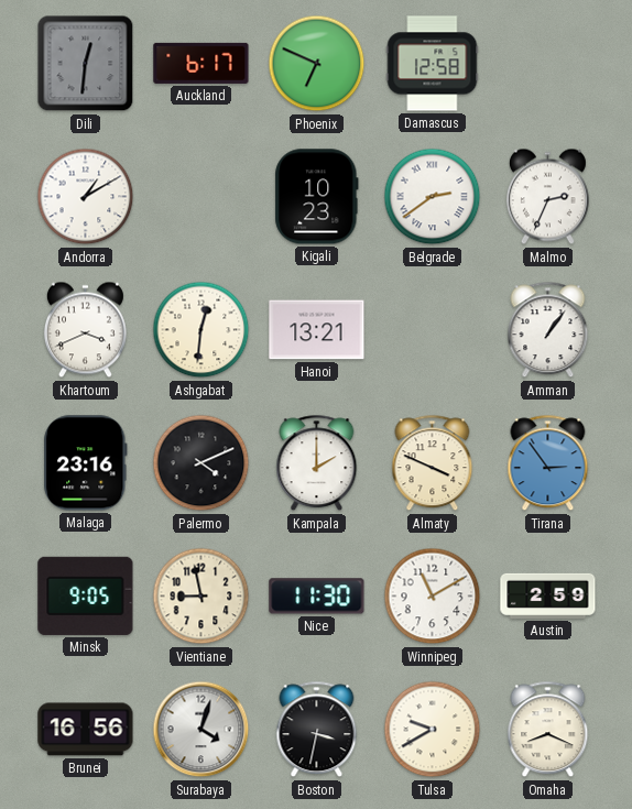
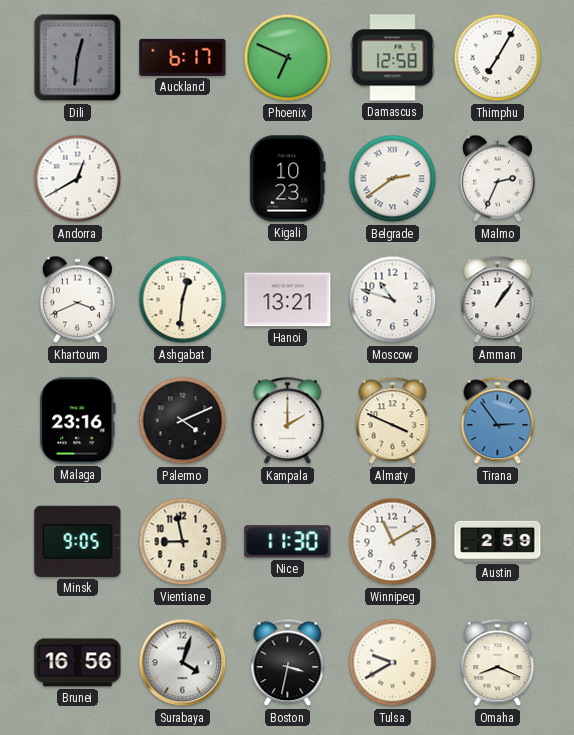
Thimphu: none -> 7:05 (498, 58)
Andorra: 1:10 -> 12:40 (78, 179)
Moscow: none -> 10:48 (393, 300)
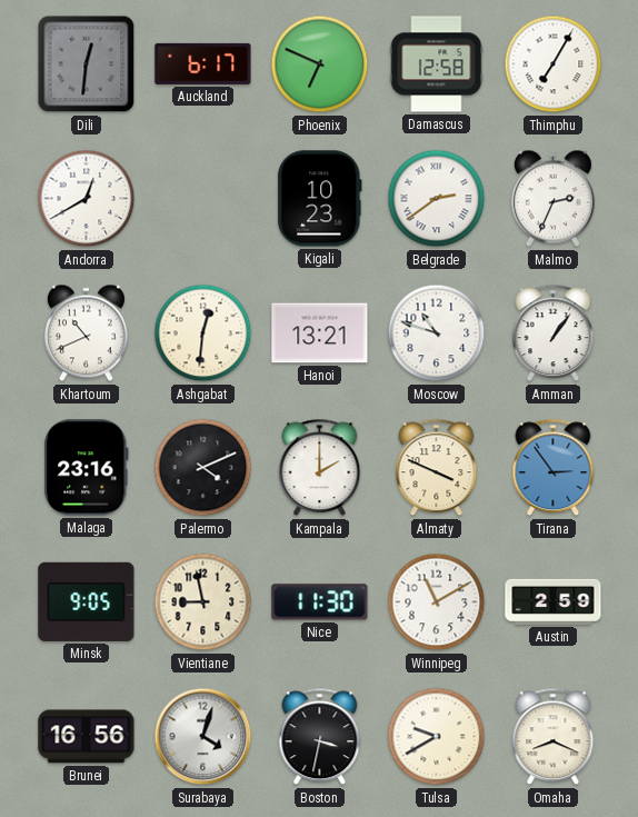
Khartoum: 3:41 -> 10:41 (86, 333)
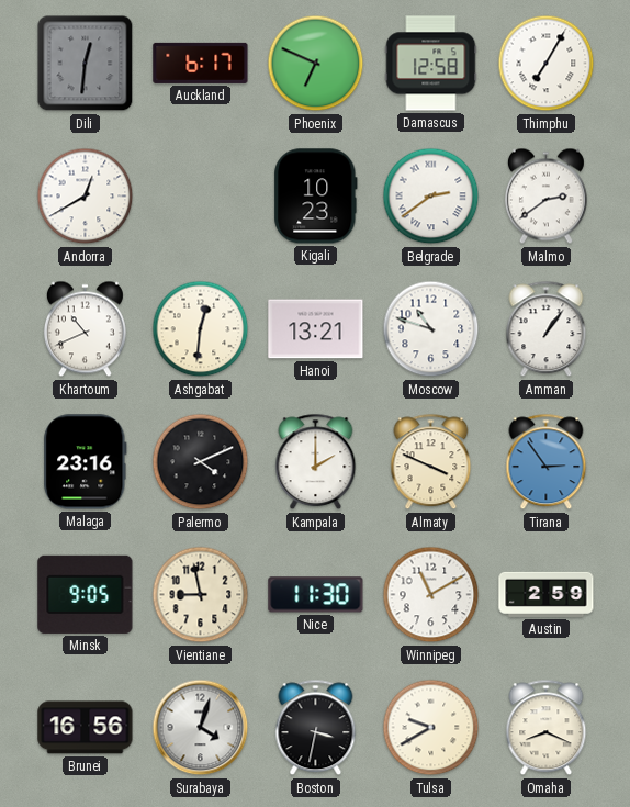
Malmo: 2:34 -> 2:39 (545, 197)
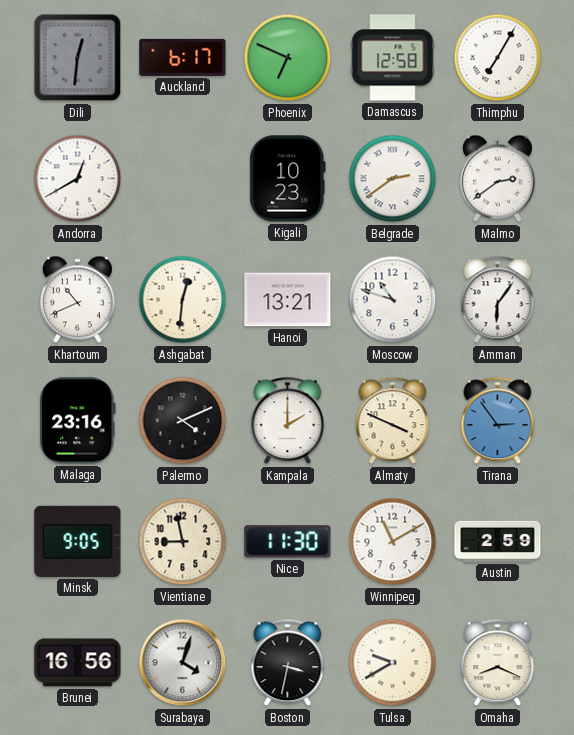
Amman: 1:06 -> 6:06 (498, 300)
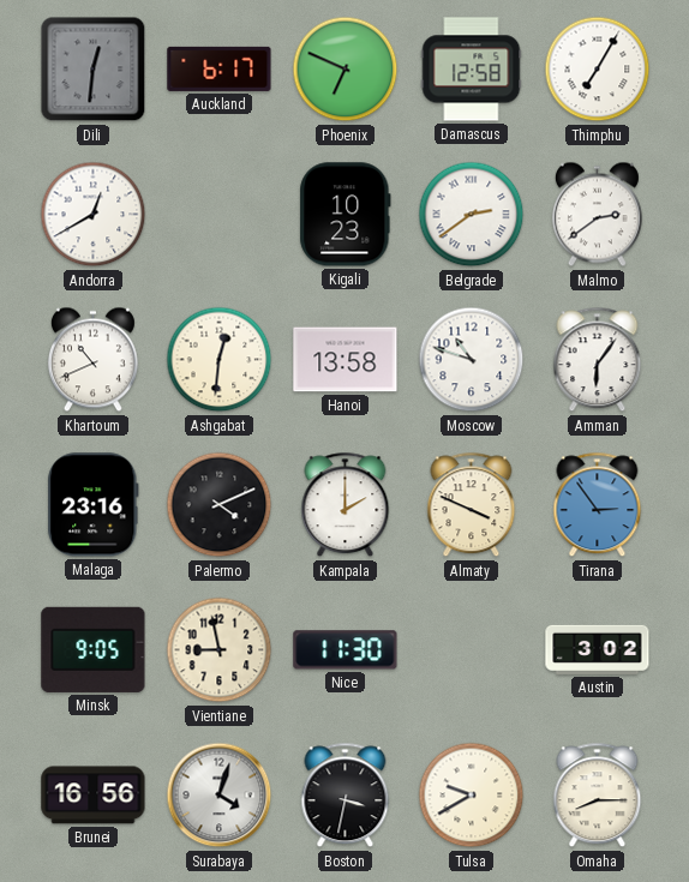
Hanoi: 13:21 -> 13:58 (346, 360)
Winnipeg: 11:10 -> none (393, 542)
Austin: 2:59 -> 3:02 (598, 649)
Omaha: 8:19 -> 8:15 (598, 796)
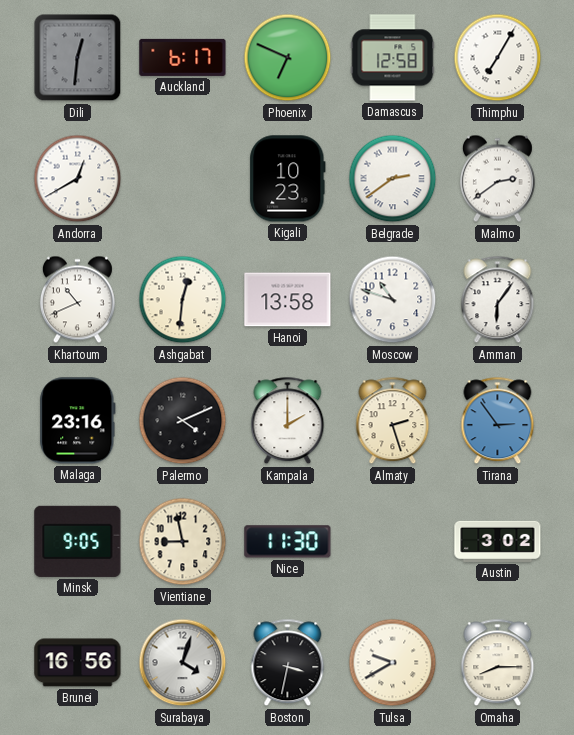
Almaty: 3:49 -> 2:27 (393, 421)
